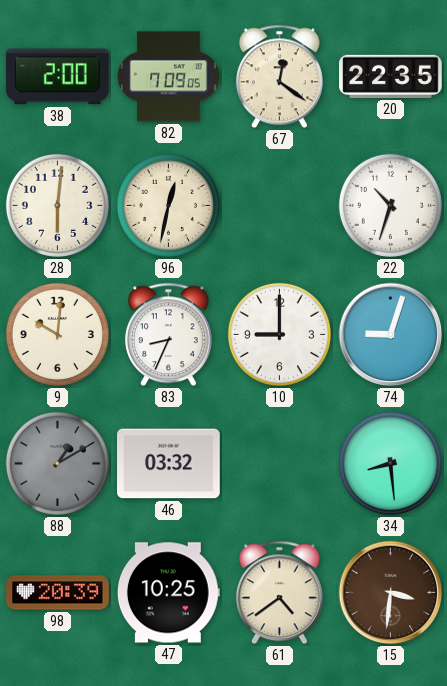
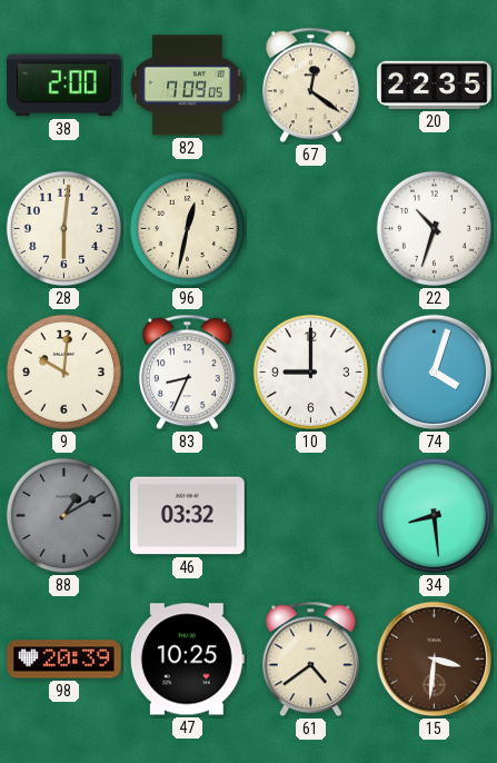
74: 9:03 -> 4:03 (435, 373)
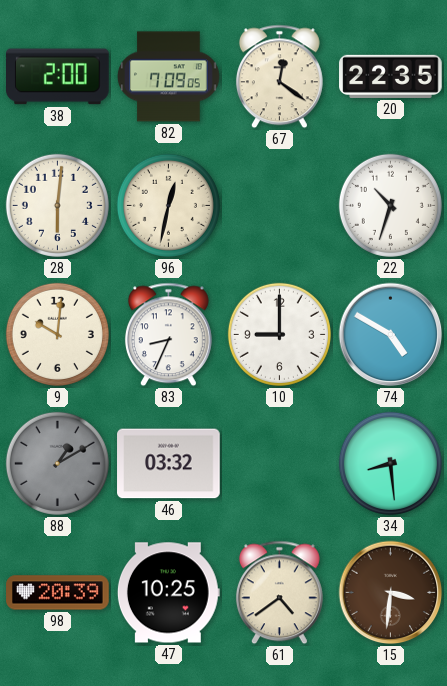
74: 4:03 -> 4:50 (391, 335)
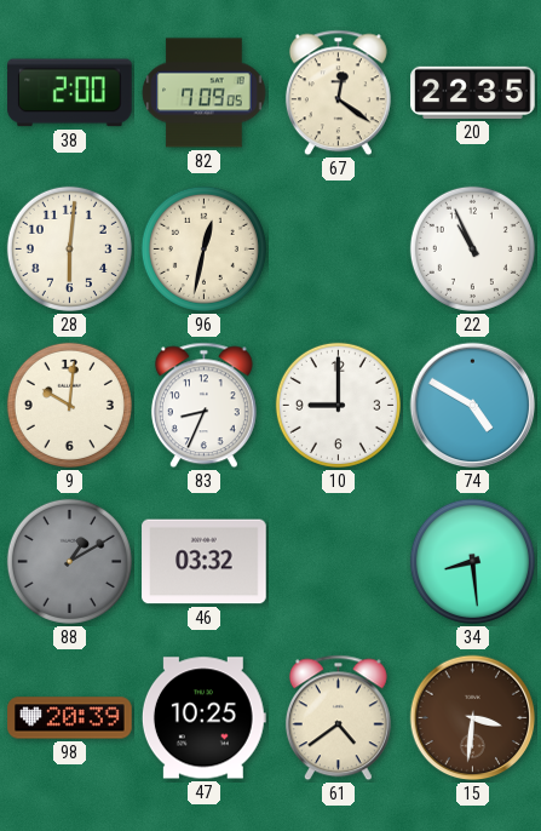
22: 10:33 -> 10:56 (472, 248)
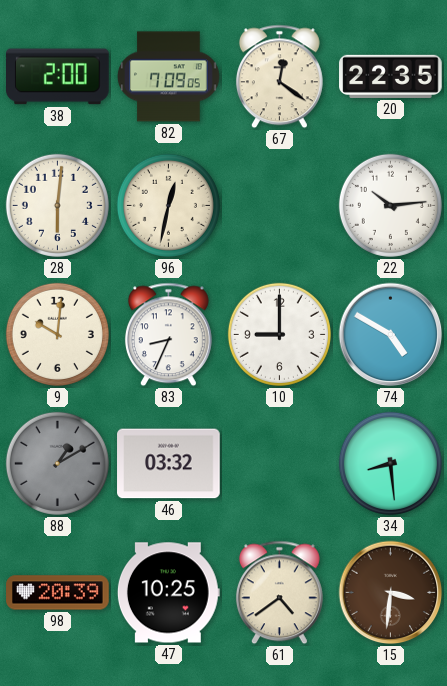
22: 10:56 -> 10:14 (390, 205)
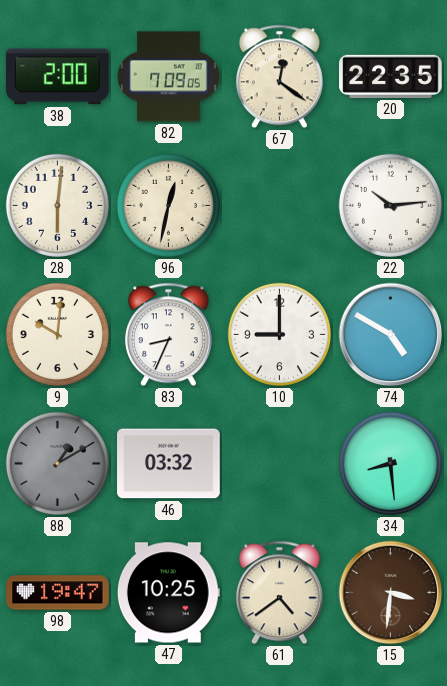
98: 20:39 -> 19:47 (58, 593)
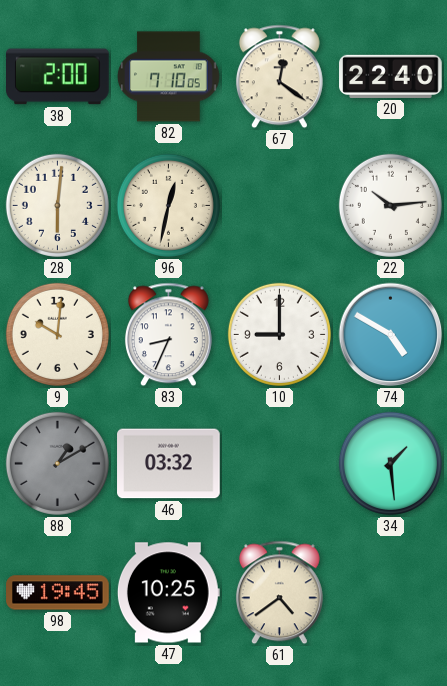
82: 7:09 -> 7:10 (169, 77)
20: 22:35 -> 22:40 (391, 76)
34: 8:29 -> 1:29 (390, 463)
98: 19:47 -> 19:45 (58, 593)
15: 3:31 -> none (391, 593)
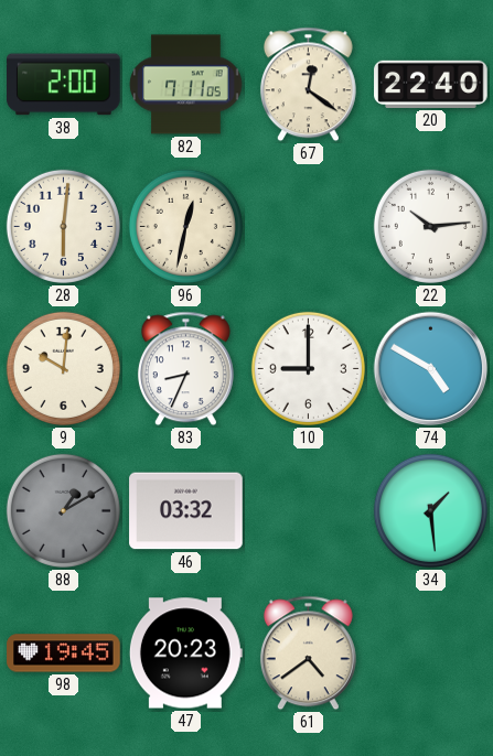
82: 7:10 -> 7:11 (186, 85)
47: 10:25 -> 20:23 (185, 654)
